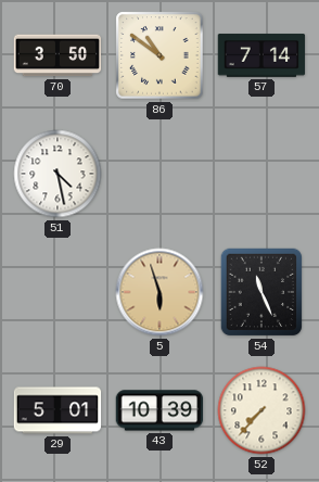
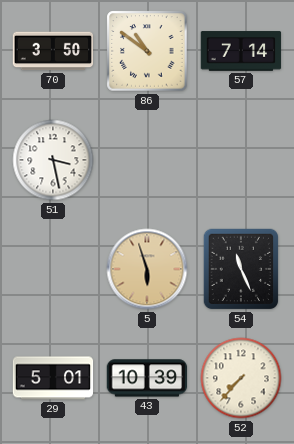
51: 4:28 -> 3:28 (53, 160)
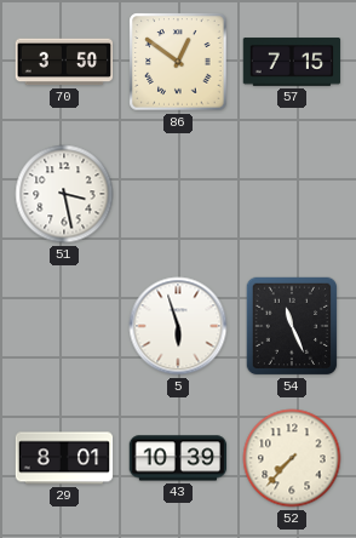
86: 10:51 -> 12:51 (178, 62)
57: 7:14 -> 7:15 (292, 62)
5 dial: champagne -> white (178, 326)
29: 5:01 -> 8:01 (64, 458)
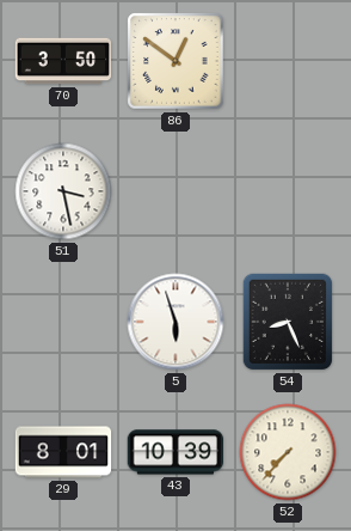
57: 7:15 -> none (292, 62)
54: 11:26 -> 8:26 (288, 322)
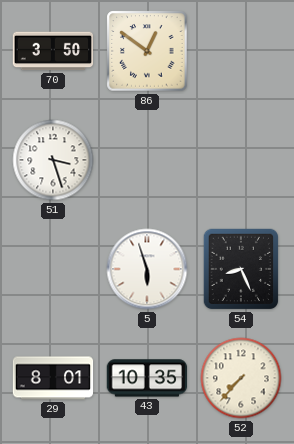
51: 3:28 -> 3:27 (53, 160)
43: 10:39 -> 10:35 (147, 378)
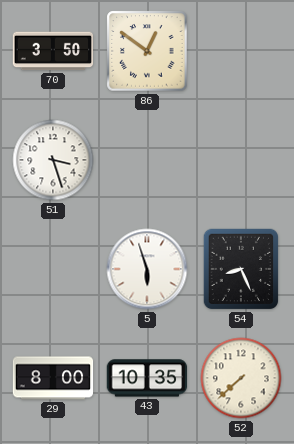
29: 8:01 -> 8:00 (53, 378)
52: 7:37 -> 7:38 (241, 378)
